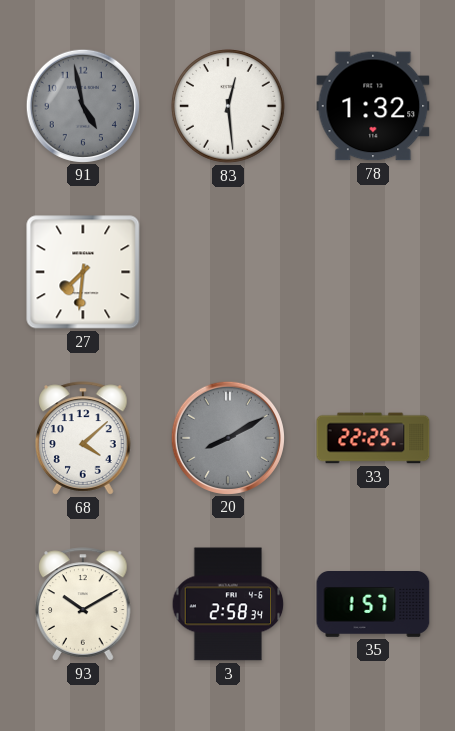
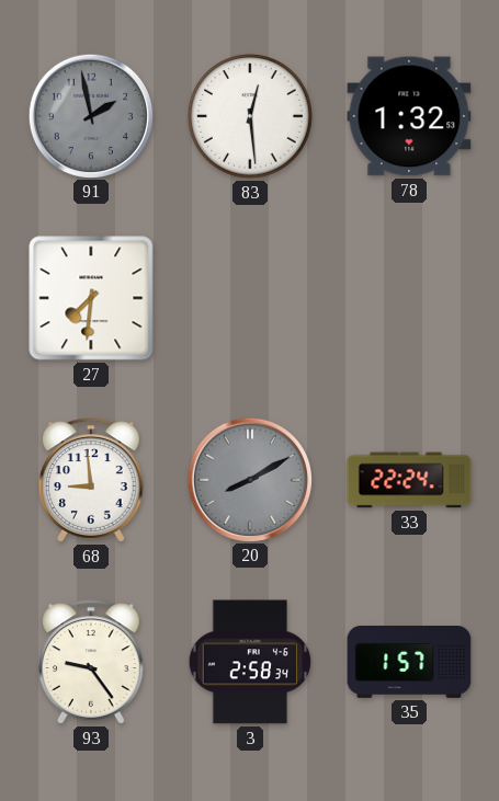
91: 4:58 -> 1:58 (90, 115)
68: 4:08 -> 8:59 (91, 480)
33: 22:25 -> 22:24 (409, 480)
93: 10:10 -> 9:24 (91, 662)
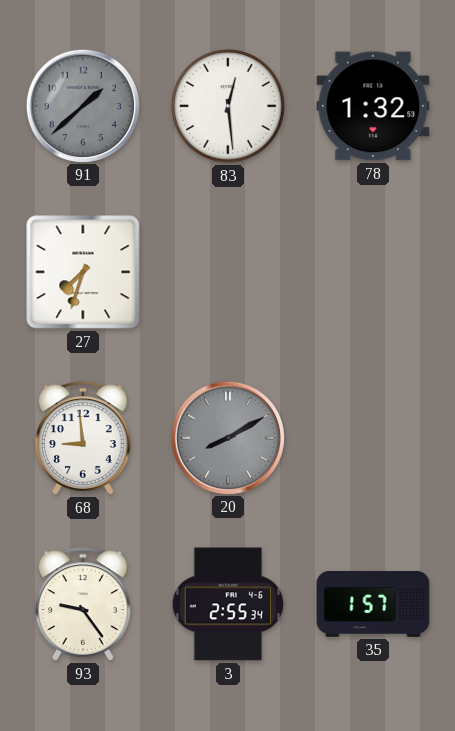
91: 1:58 -> 1:38 (82, 105)
27: 7:31 -> 7:33 (83, 272)
33: 22:24 -> none (409, 480)
3: 2:58 -> 2:55 (228, 604)
